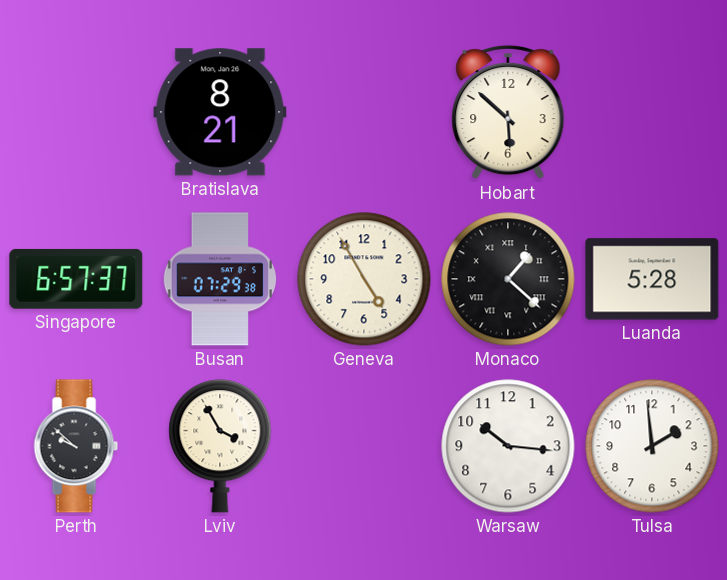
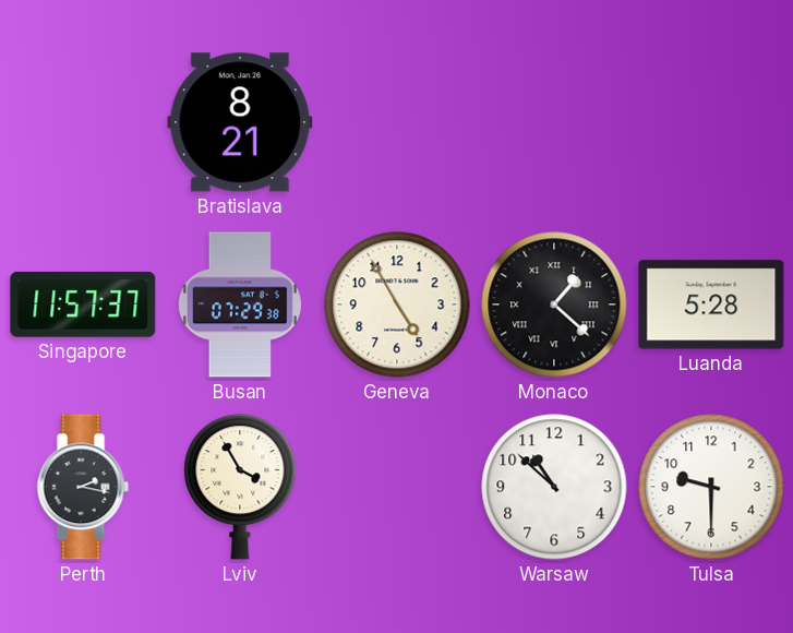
Hobart: 5:52 -> none (508, 112)
Singapore: 6:57 -> 11:57 (83, 304)
Perth: 9:52 -> 2:17 (83, 487)
Warsaw: 10:16 -> 10:52 (554, 487)
Tulsa: 1:59 -> 9:30 (711, 487)
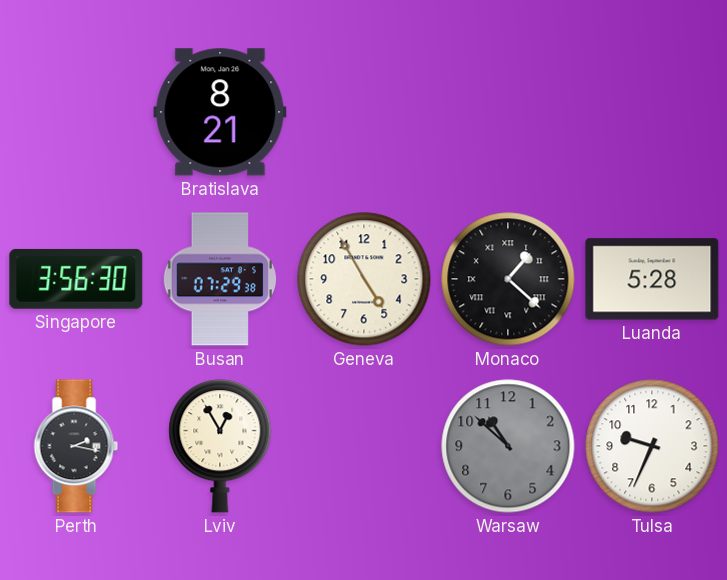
Singapore: 11:57 -> 3:56 (76, 279)
Lviv: 3:55 -> 12:55 (220, 446)
Warsaw dial: white -> grey (508, 446)
Tulsa: 9:30 -> 9:34 (652, 446)
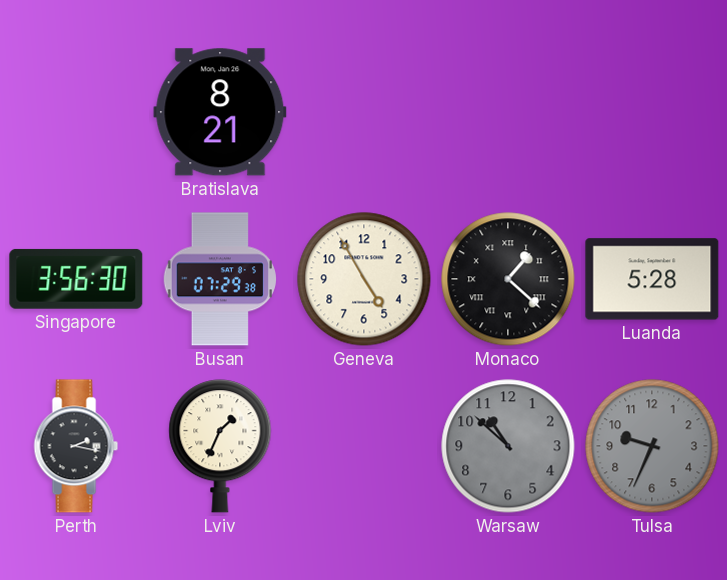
Lviv: 12:55 -> 1:34 (220, 446)
Tulsa dial: white -> grey (652, 446)
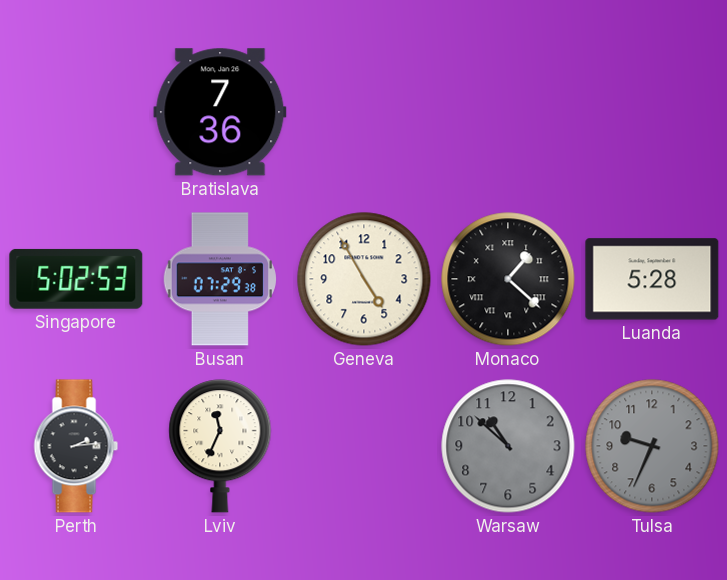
Bratislava: 8:21 -> 7:36 (220, 112)
Singapore: 3:56 -> 5:02 (76, 279)
Perth: 2:17 -> 2:14 (76, 446)
Lviv: 1:34 -> 11:34 (220, 446)
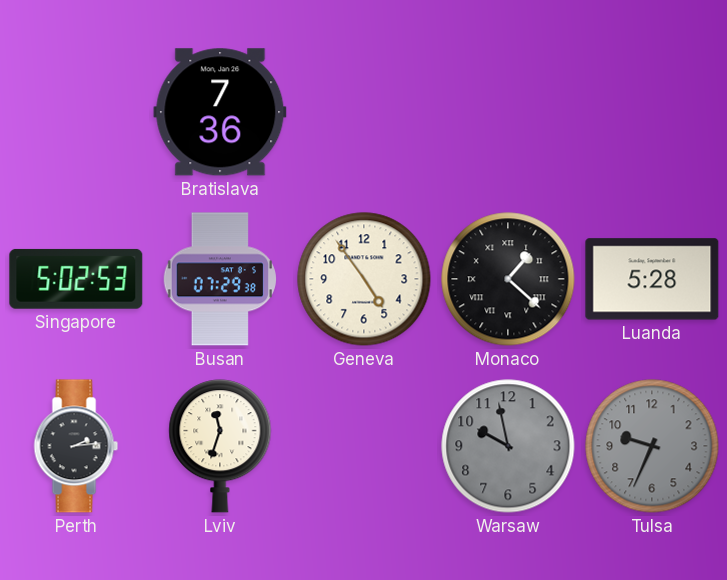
Geneva: 4:55 -> 4:54 (364, 279)
Lviv: 11:34 -> 11:33 (220, 446)
Warsaw: 10:52 -> 9:58 (508, 446)
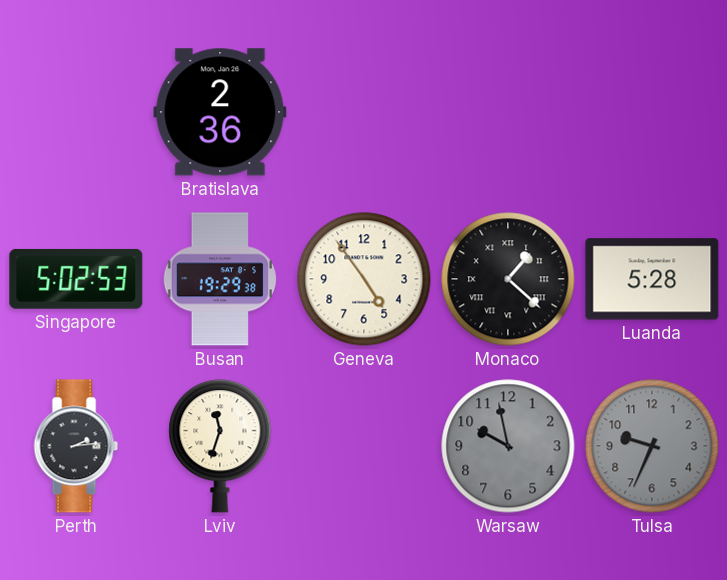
Bratislava: 7:36 -> 2:36 (220, 112)
Busan: 07:29 -> 19:29 (220, 279)
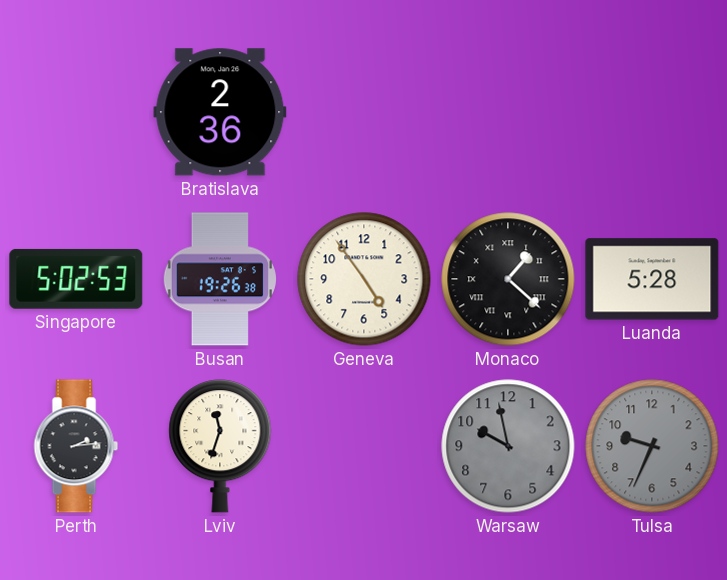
Busan: 19:29 -> 19:26 (220, 279)
